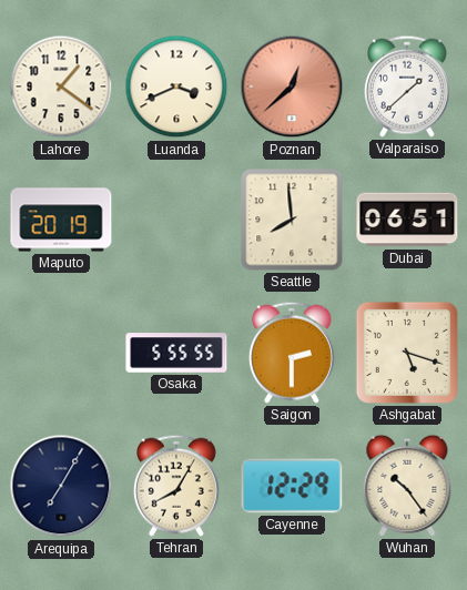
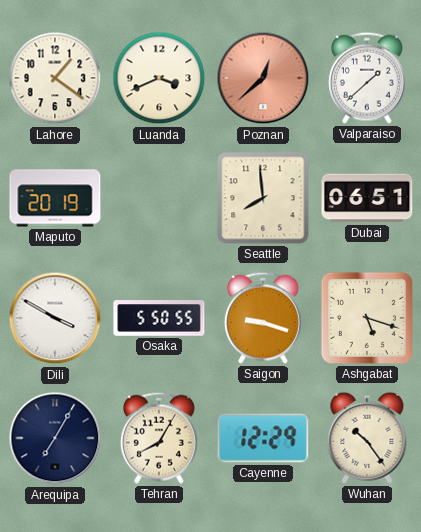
Dili: none -> 3:50 (55, 318)
Osaka: 5:55 -> 5:50 (159, 318)
Saigon: 2:30 -> 9:18 (263, 318)
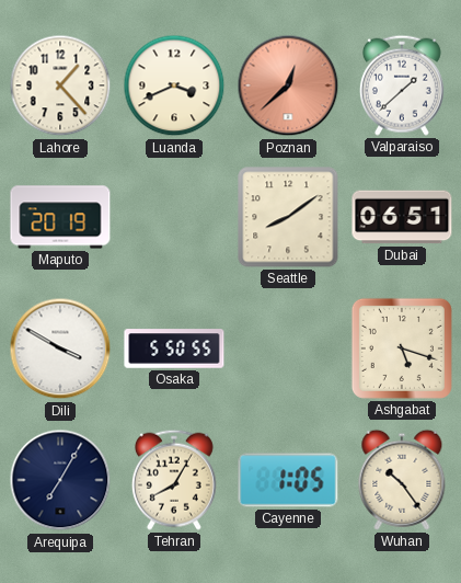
Lahore: 1:21 -> 1:23 (60, 85)
Seattle: 7:59 -> 8:09 (288, 217)
Saigon: 9:18 -> none (263, 318)
Cayenne: 12:29 -> 1:05 (288, 480)
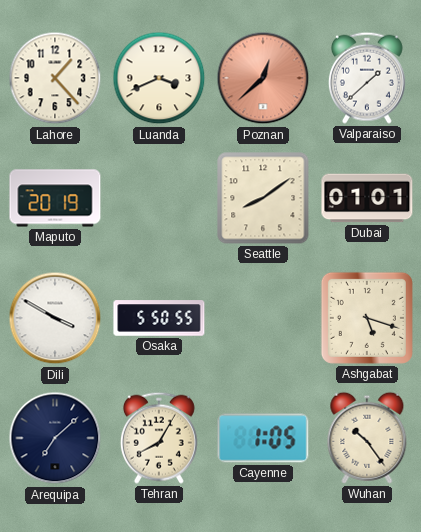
Dubai: 06:51 -> 01:01 (367, 198)
Arequipa: 7:05 -> 7:08 (55, 438)
